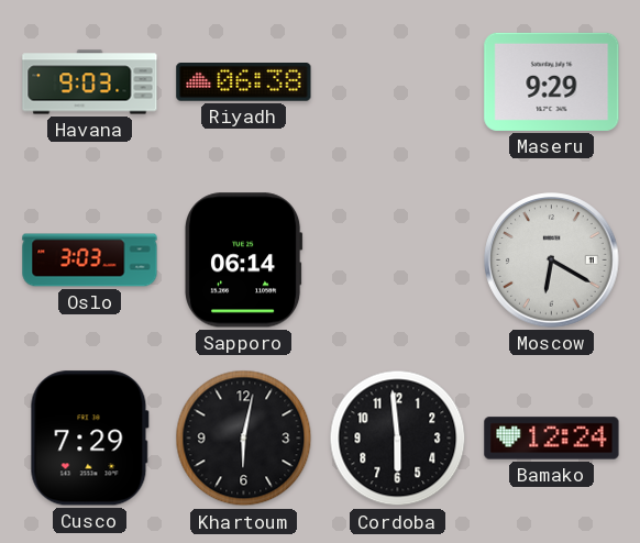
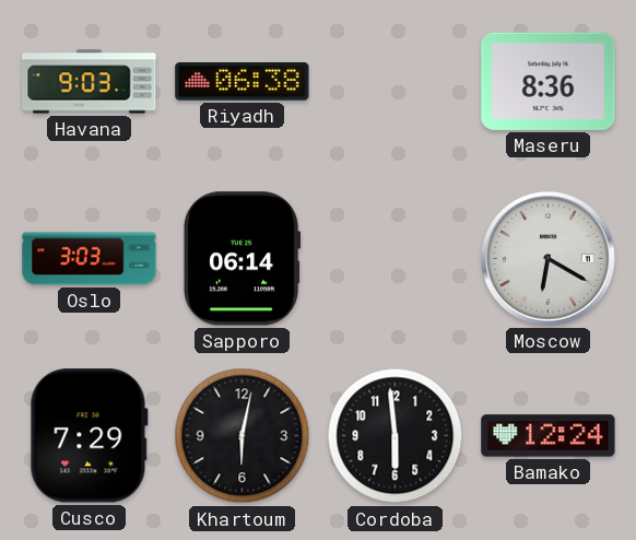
Maseru: 9:29 -> 8:36 (549, 81)
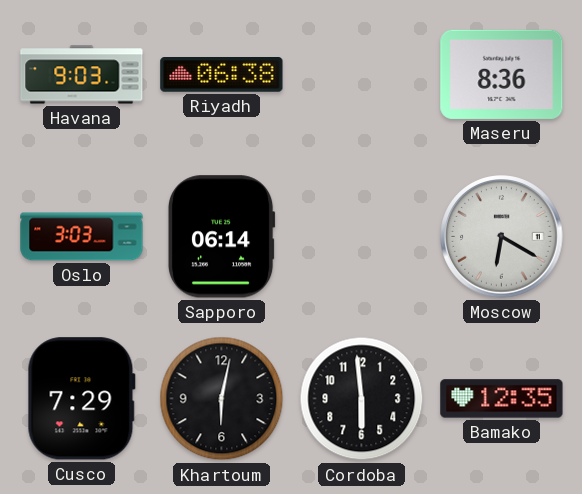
Bamako: 12:24 -> 12:35 (502, 399)
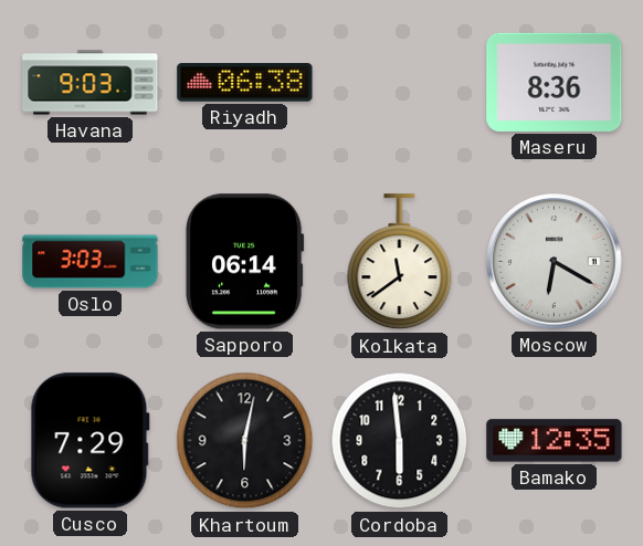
Kolkata: none -> 11:39 (400, 262)
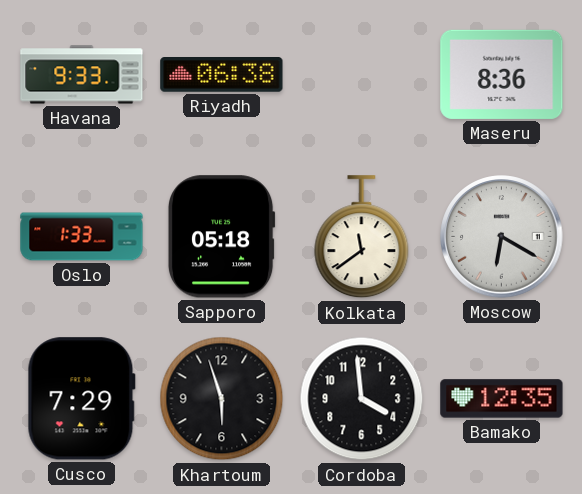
Havana: 9:03 -> 9:33 (82, 75)
Oslo: 3:03 -> 1:33 (82, 237)
Sapporo: 06:14 -> 05:18 (221, 237)
Khartoum: 6:02 -> 5:57 (222, 399)
Cordoba: 5:59 -> 3:59 (362, 399)
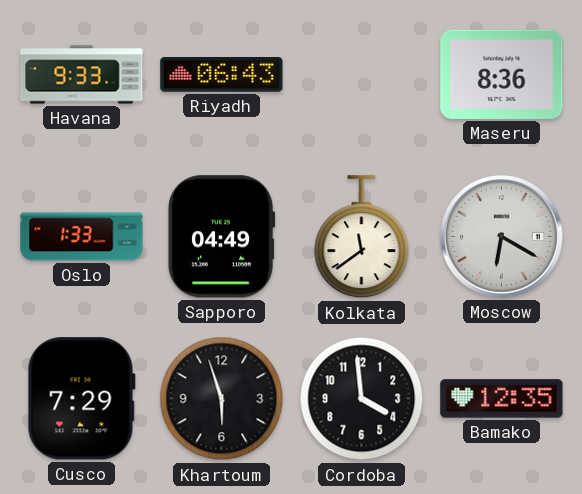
Riyadh: 06:38 -> 06:43 (222, 75)
Sapporo: 05:18 -> 04:49 (221, 237)
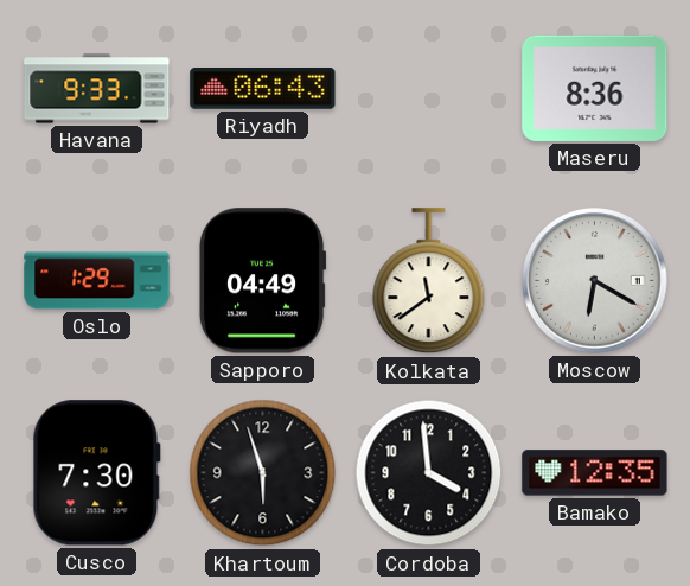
Oslo: 1:33 -> 1:29 (97, 281)
Cusco: 7:29 -> 7:30 (96, 473)
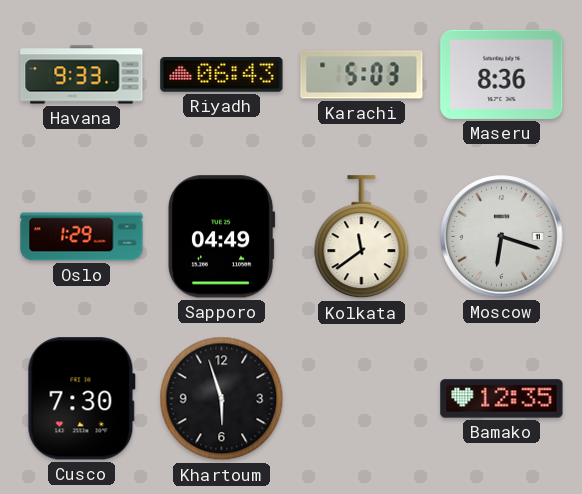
Karachi: none -> 5:03 (362, 75)
Moscow: 6:20 -> 6:18 (502, 237)
Cordoba: 3:59 -> none (429, 473)
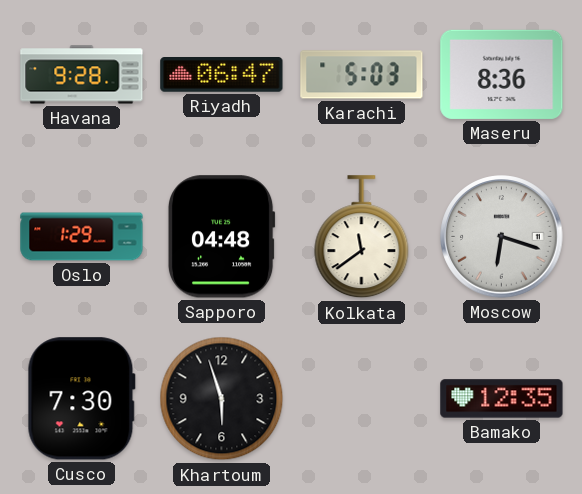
Havana: 9:33 -> 9:28 (82, 75)
Riyadh: 06:43 -> 06:47 (222, 75)
Sapporo: 04:49 -> 04:48 (221, 237)
